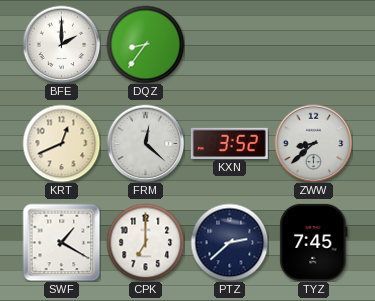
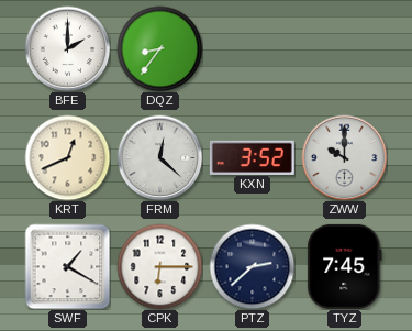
ZWW: 8:38 -> 10:00 (344, 157)
CPK: 7:00 -> 6:15 (159, 266)
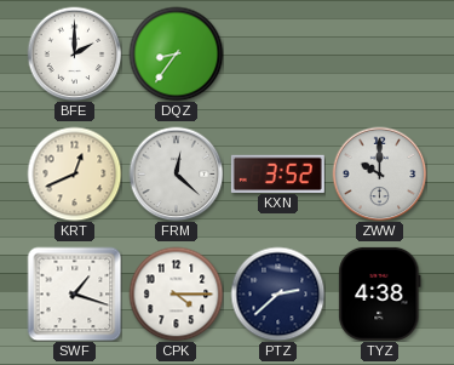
SWF: 1:20 -> 1:18 (74, 293)
CPK: 6:15 -> 4:15 (176, 293)
TYZ: 7:45 -> 4:38 (380, 293)
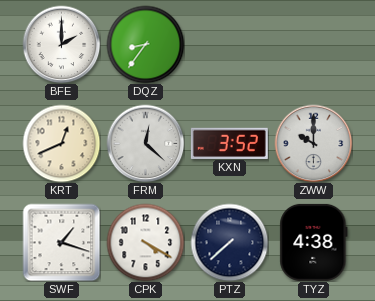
CPK: 4:15 -> 4:20 (145, 242)
PTZ: 2:38 -> 7:38 (229, 242)
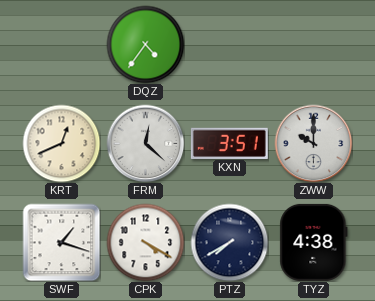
BFE: 2:00 -> none (61, 44)
DQZ: 8:36 -> 4:36 (145, 44)
KXN: 3:52 -> 3:51 (229, 143)
PTZ: 7:38 -> 7:40 (229, 242)
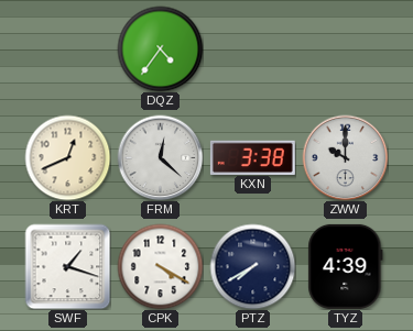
KXN: 3:51 -> 3:38 (252, 157)
TYZ: 4:38 -> 4:39 (346, 266)
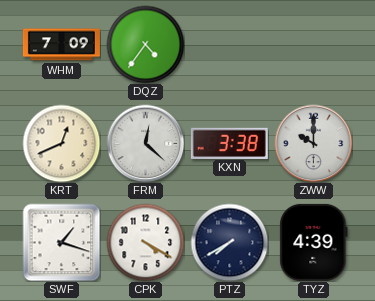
WHM: none -> 7:09 (61, 45)
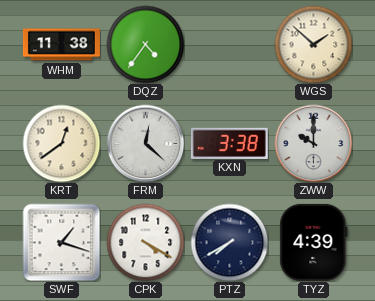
WHM: 7:09 -> 11:38 (61, 45)
WGS: none -> 1:52 (313, 44)
KRT: 12:41 -> 12:39 (61, 143)
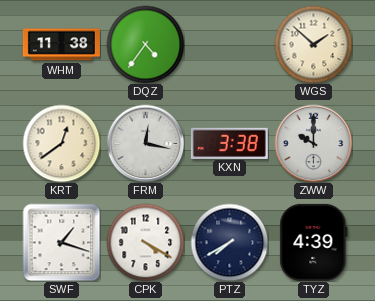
FRM: 12:22 -> 12:17 (145, 143)
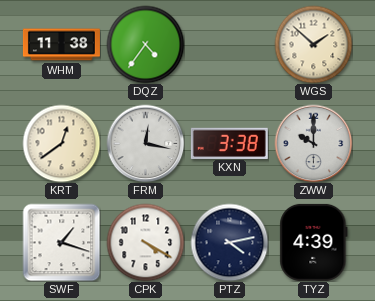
PTZ: 7:40 -> 4:13 (229, 242)
